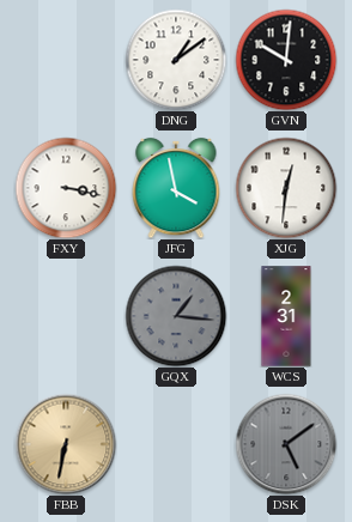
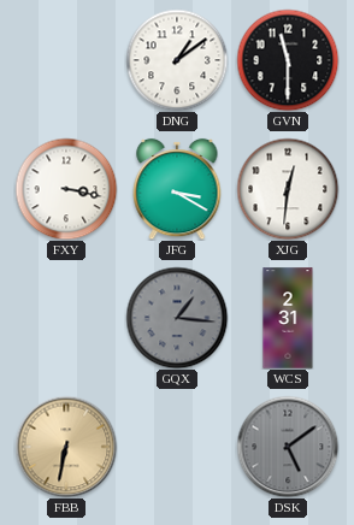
GVN: 10:01 -> 11:30 (288, 60)
JFG: 3:58 -> 3:20 (177, 189)
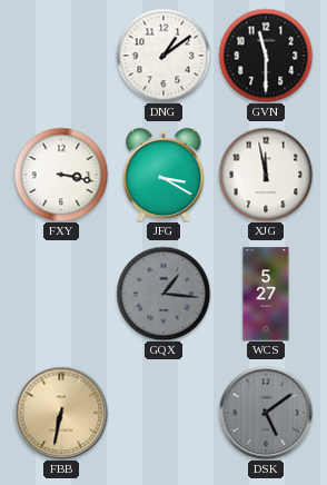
XJG: 12:31 -> 11:58 (266, 175)
WCS: 2:31 -> 5:27 (266, 294)
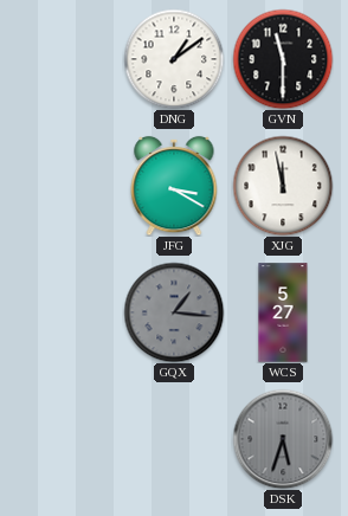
FXY: 3:17 -> none (61, 175)
FBB: 6:32 -> none (61, 413)
DSK: 5:09 -> 5:33 (283, 439)
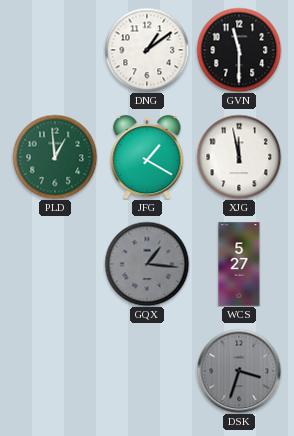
PLD: none -> 12:59 (55, 157)
JFG: 3:20 -> 1:20 (147, 157)
DSK: 5:33 -> 3:33 (239, 371)
